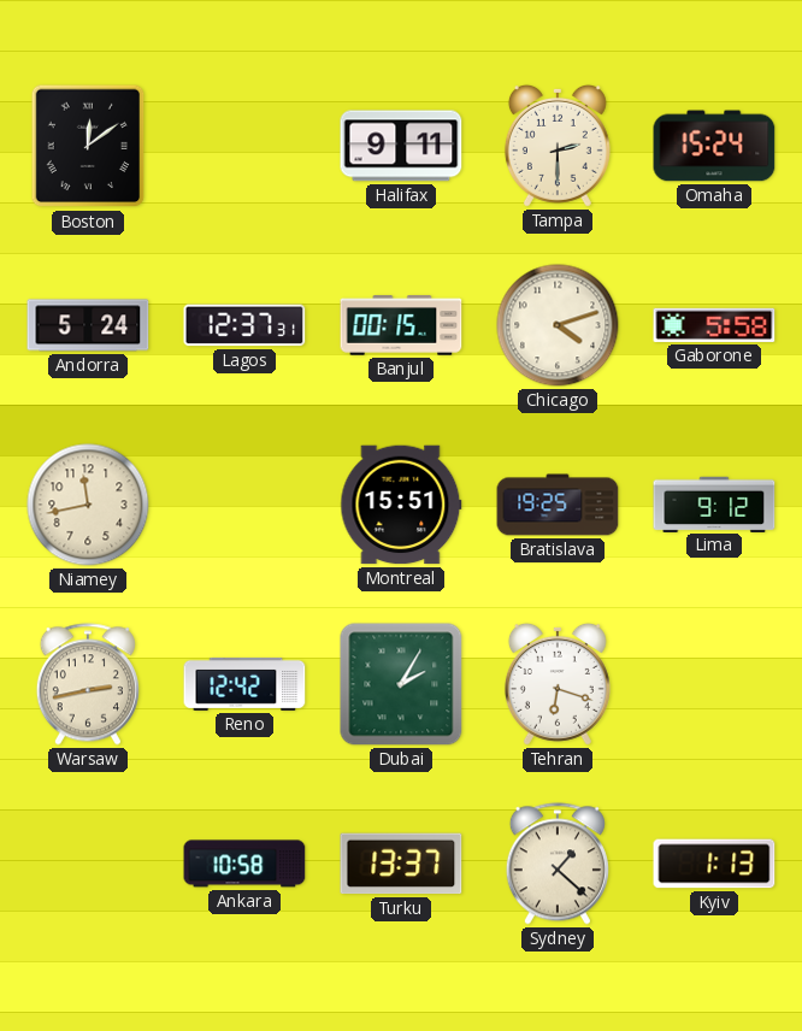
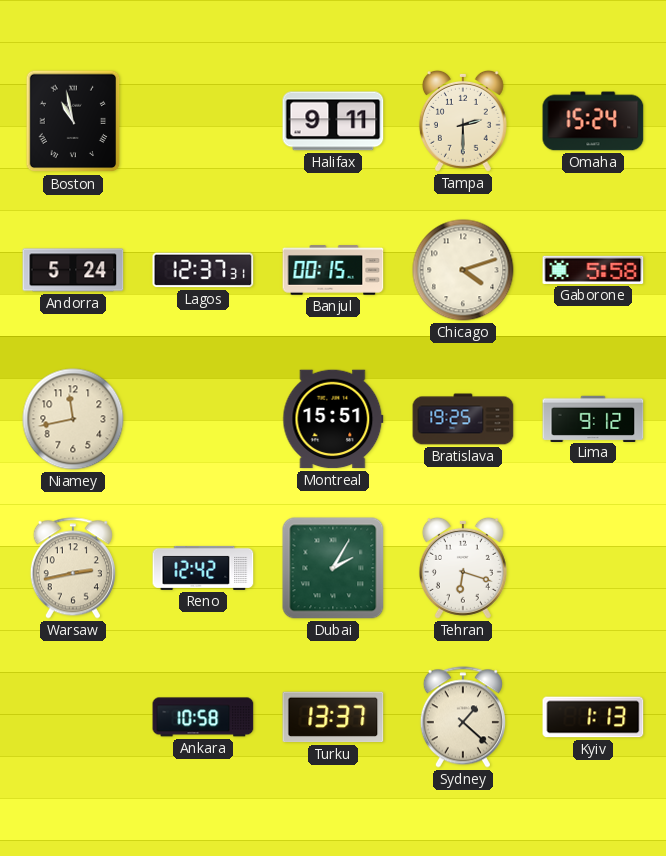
Boston: 12:09 -> 10:58 (73, 121)
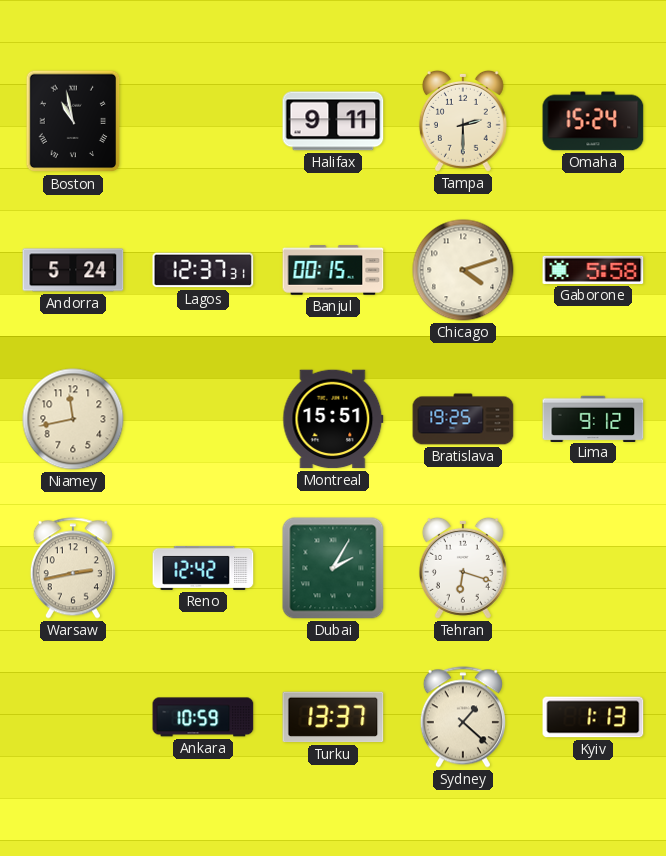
Ankara: 10:58 -> 10:59 (203, 717)
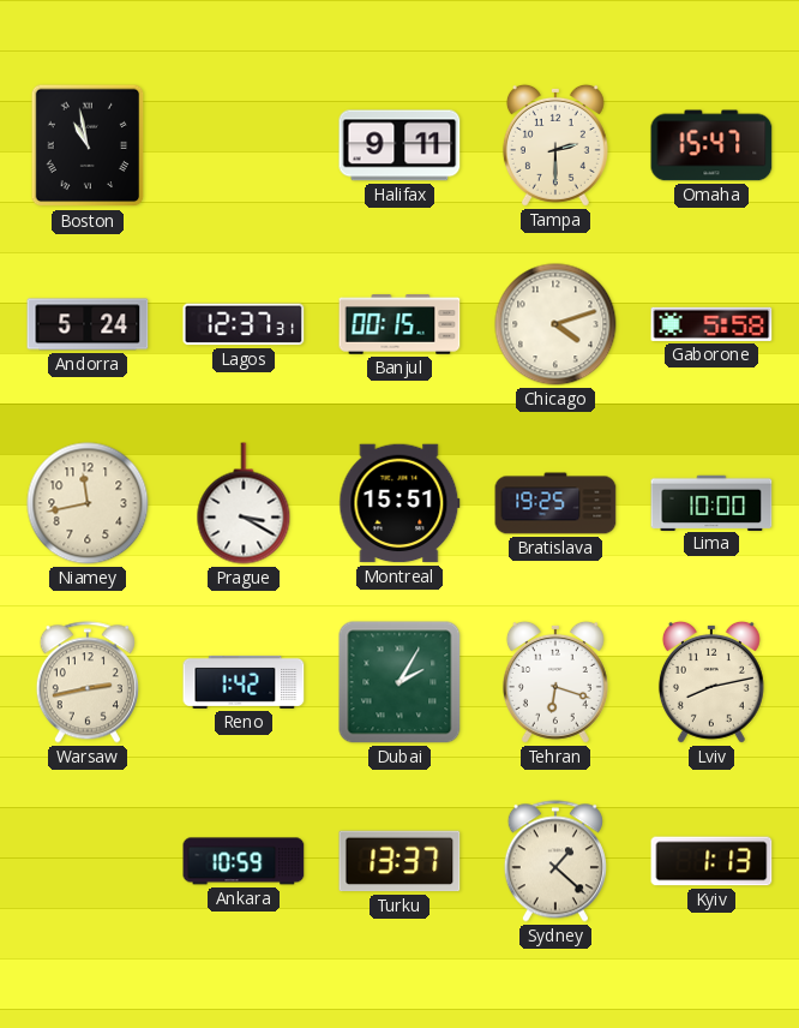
Omaha: 15:24 -> 15:47 (711, 145)
Prague: none -> 3:20 (244, 503)
Lima: 9:12 -> 10:00 (711, 502)
Reno: 12:42 -> 1:42 (244, 682)
Lviv: none -> 8:13 (711, 682)
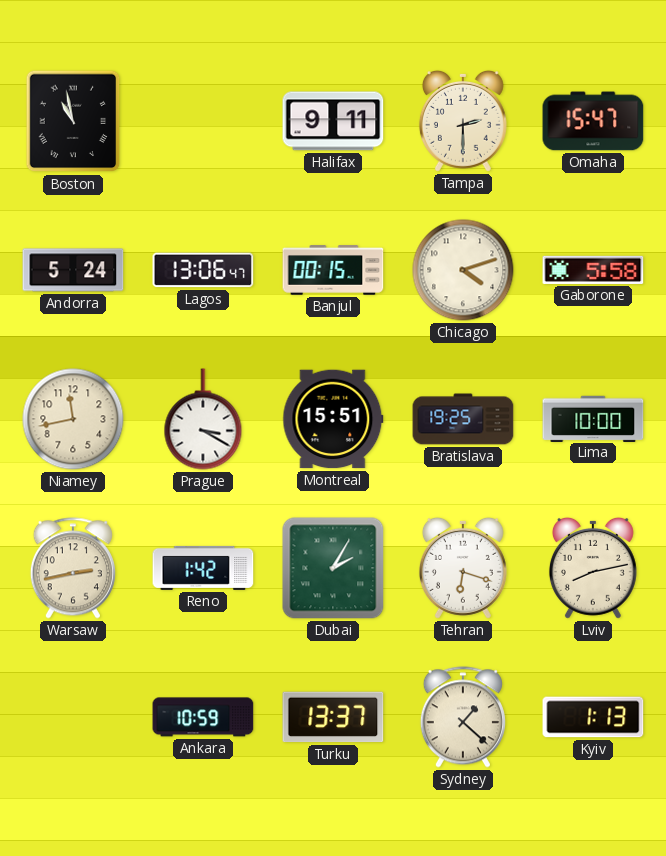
Lagos: 12:37 -> 13:06 (203, 270)
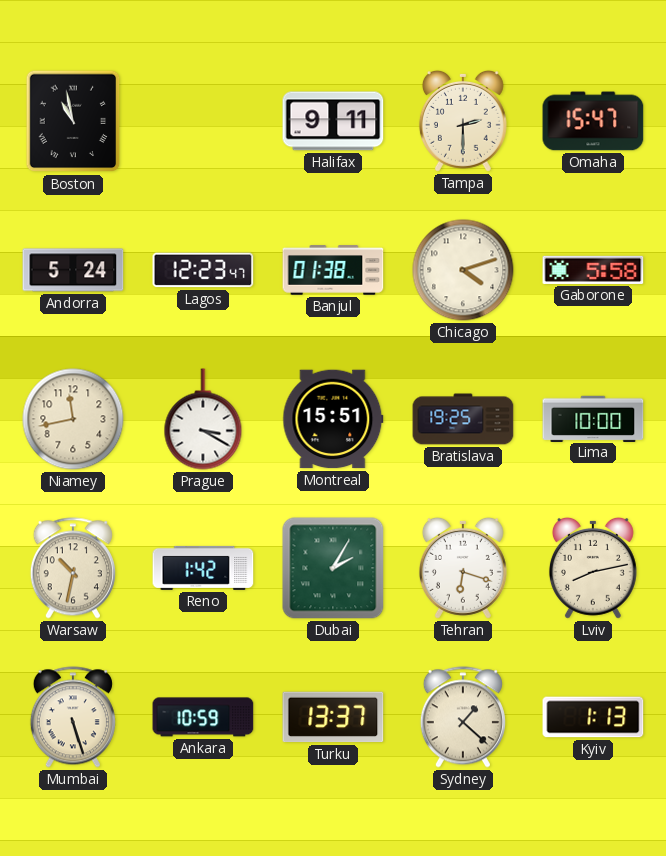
Lagos: 13:06 -> 12:23 (203, 270)
Banjul: 00:15 -> 01:38 (333, 270)
Warsaw: 2:43 -> 10:32 (73, 568)
Mumbai: none -> 5:27 (73, 717)
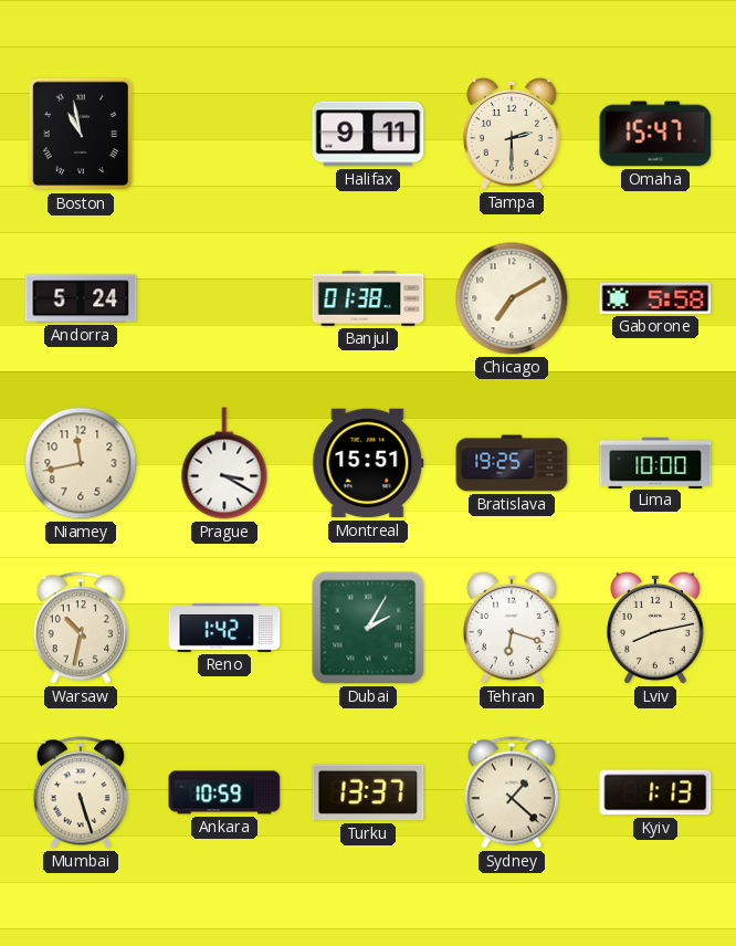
Lagos: 12:23 -> none (203, 270)
Chicago: 4:12 -> 7:10 (512, 298)
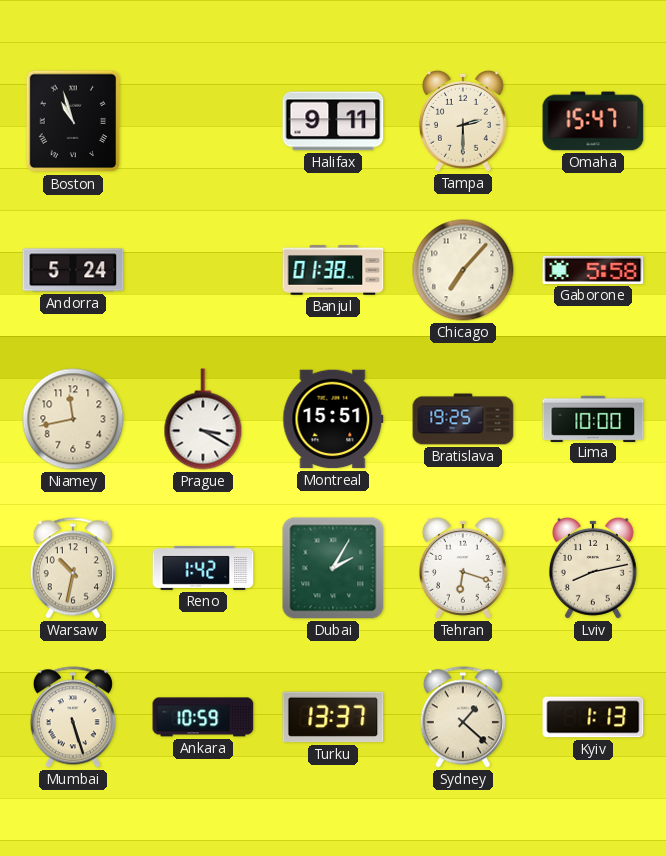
Boston: 10:58 -> 10:57 (73, 121)
Chicago: 7:10 -> 7:07 (463, 270)
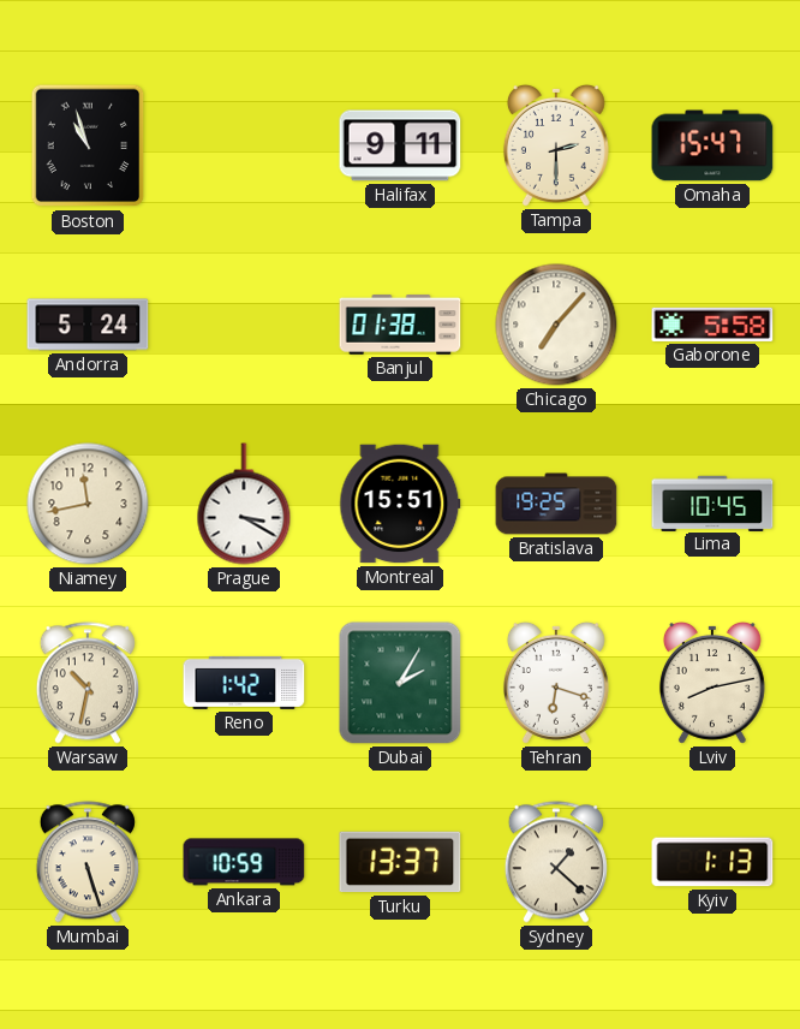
Lima: 10:00 -> 10:45 (712, 502)
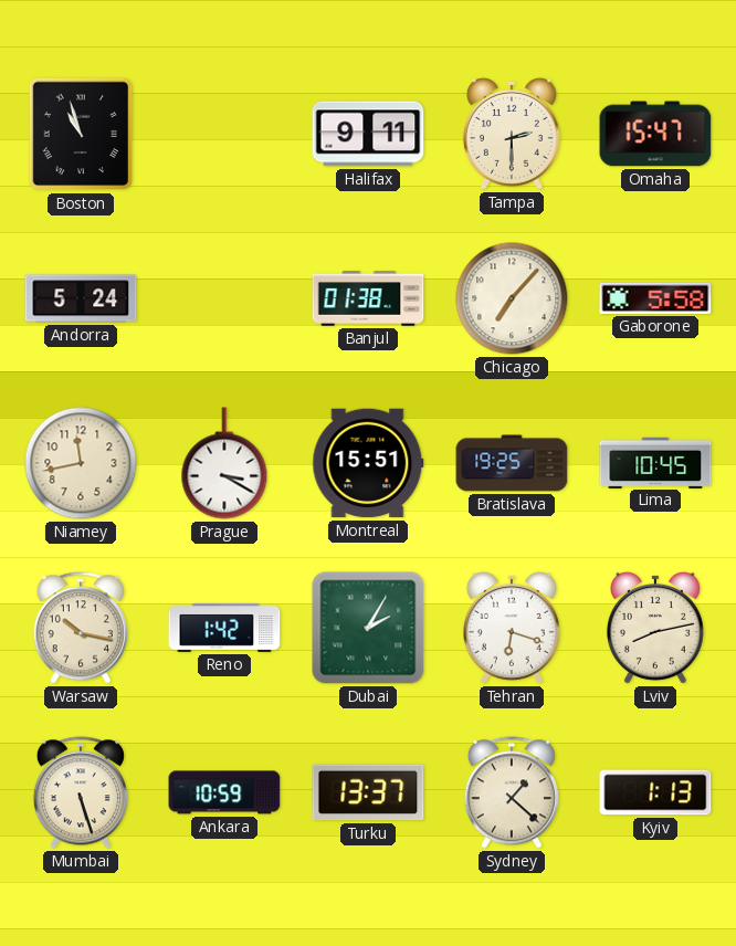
Warsaw: 10:32 -> 10:17 (81, 628)
